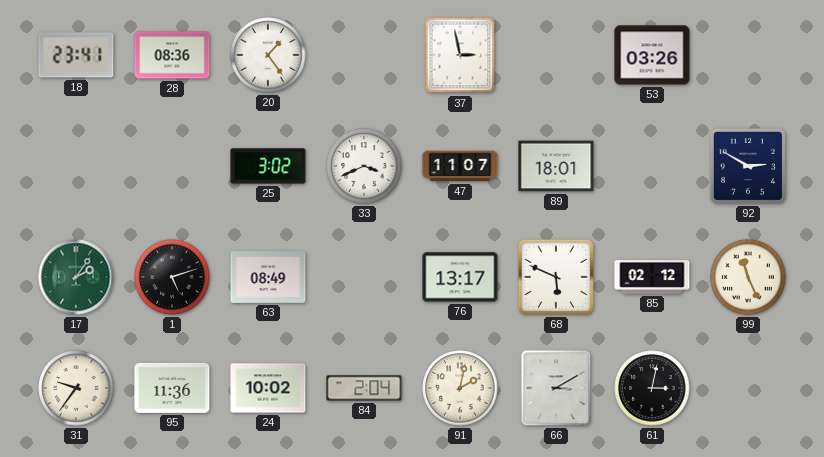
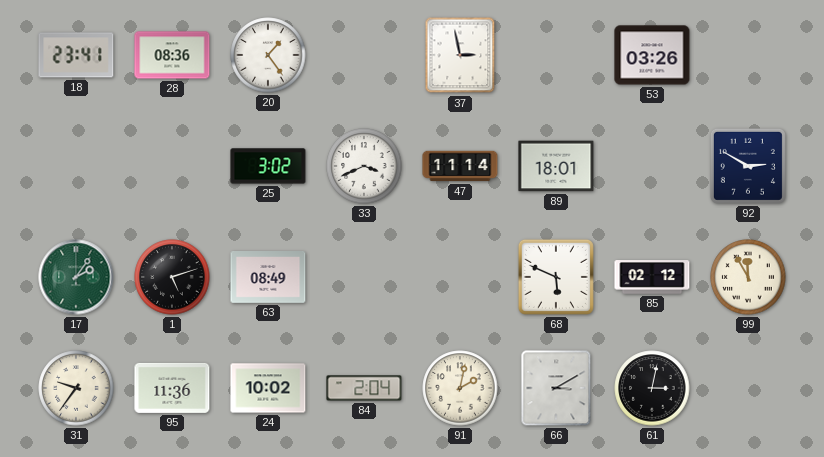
47: 11:07 -> 11:14 (460, 166)
76: 13:17 -> none (460, 277)
99: 11:26 -> 11:55 (748, 277)
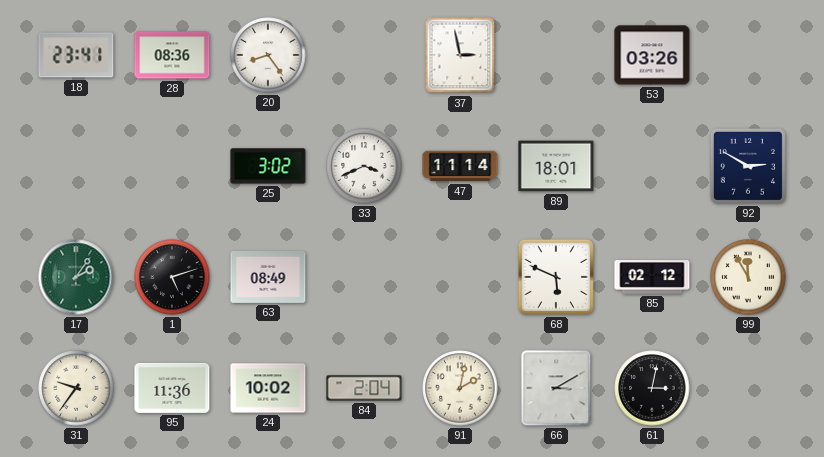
20: 1:24 -> 8:24 (268, 55)
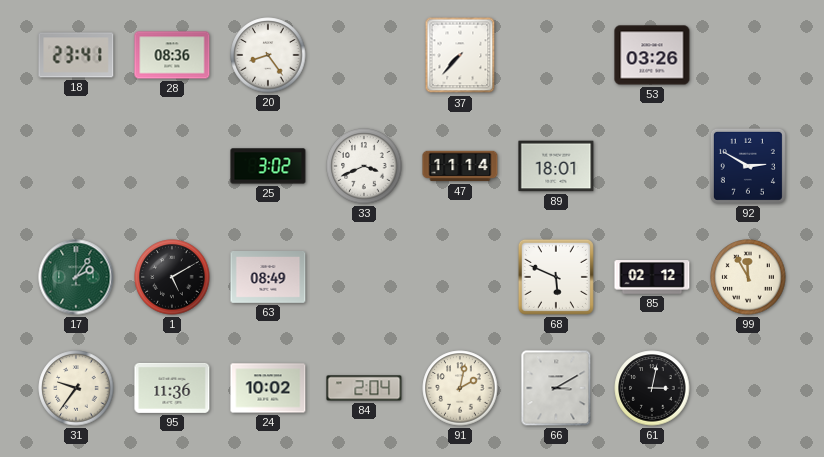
37: 2:58 -> 7:37 (460, 55)
1: 5:12 -> 5:10 (172, 277)
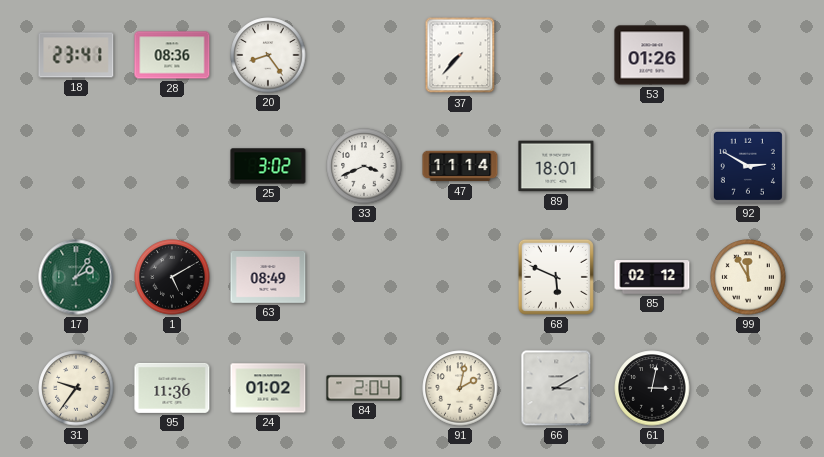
53: 03:26 -> 01:26 (652, 55)
24: 10:02 -> 01:02 (268, 388)
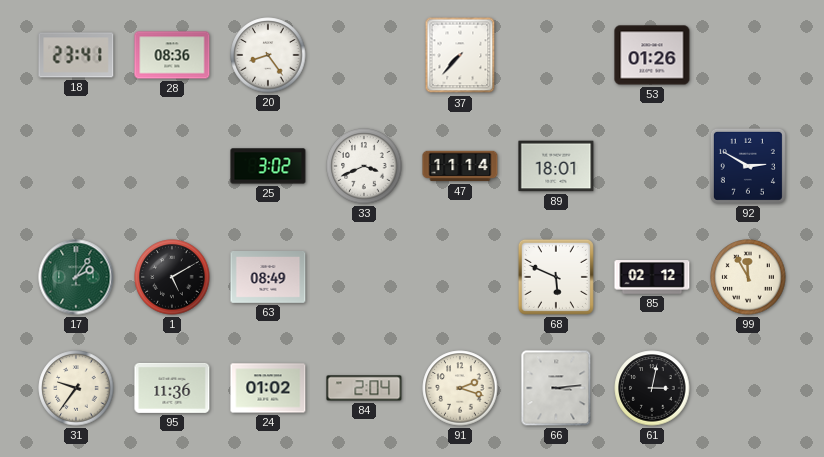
91: 2:02 -> 2:18 (460, 388)
66: 3:10 -> 3:14 (556, 388)
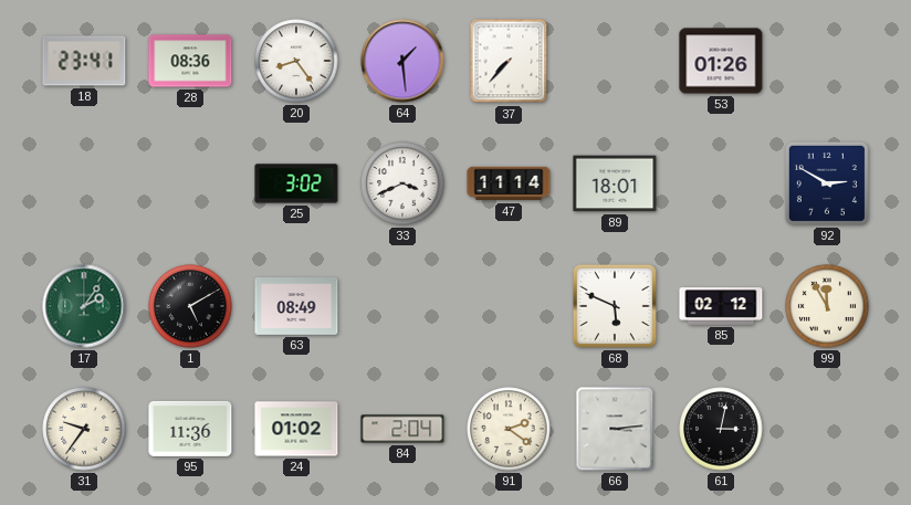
64: none -> 1:29 (402, 61)
91: 2:18 -> 2:21 (509, 429)
